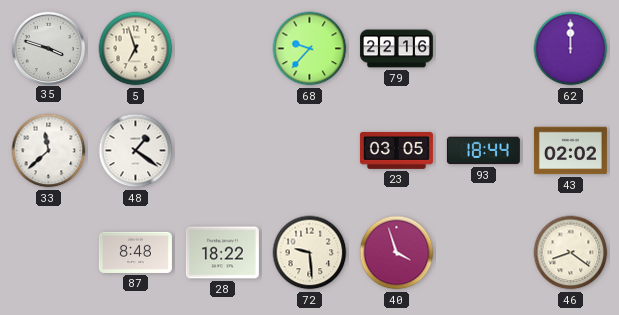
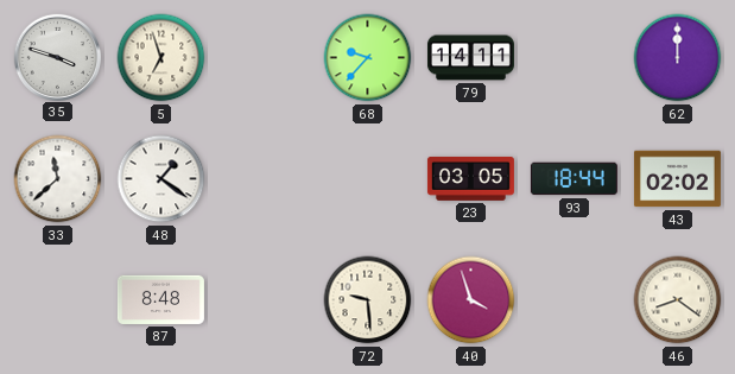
79: 22:16 -> 14:11 (470, 58)
28: 18:22 -> none (222, 253)
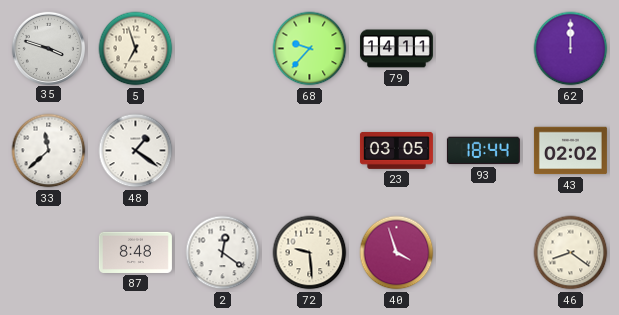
2: none -> 12:21 (223, 253)
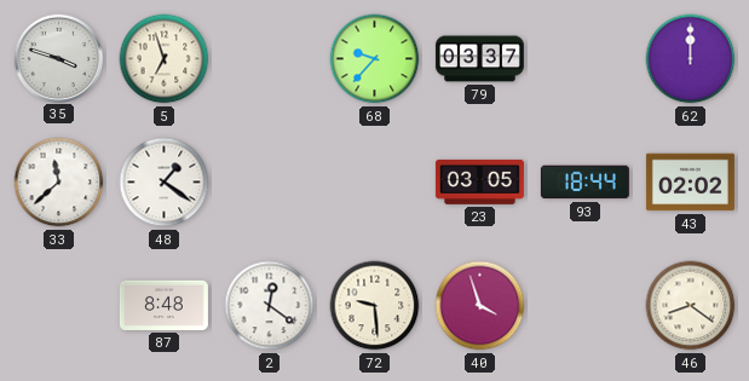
79: 14:11 -> 03:37 (479, 59)
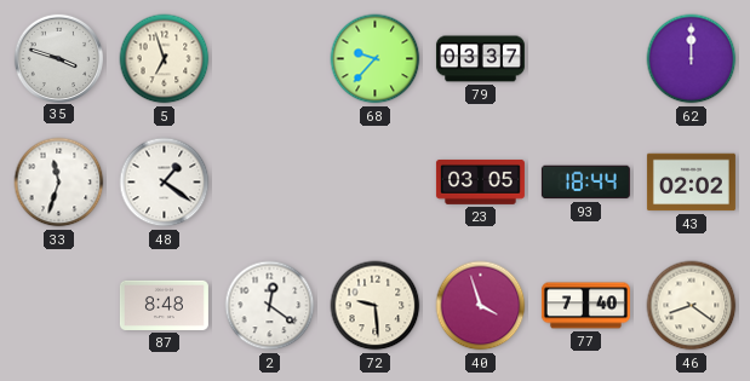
33: 11:38 -> 11:33 (59, 183)
77: none -> 7:40 (585, 306)
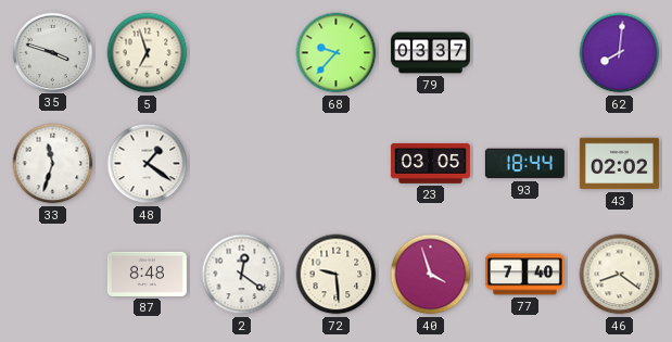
62: 12:00 -> 8:01 (620, 53)
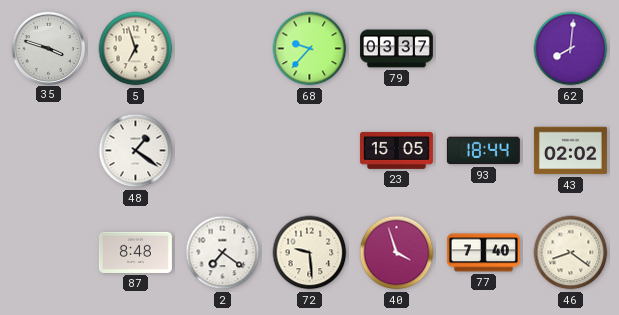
33: 11:33 -> none (53, 164)
23: 03:05 -> 15:05 (396, 150)
2: 12:21 -> 7:21 (223, 253)
